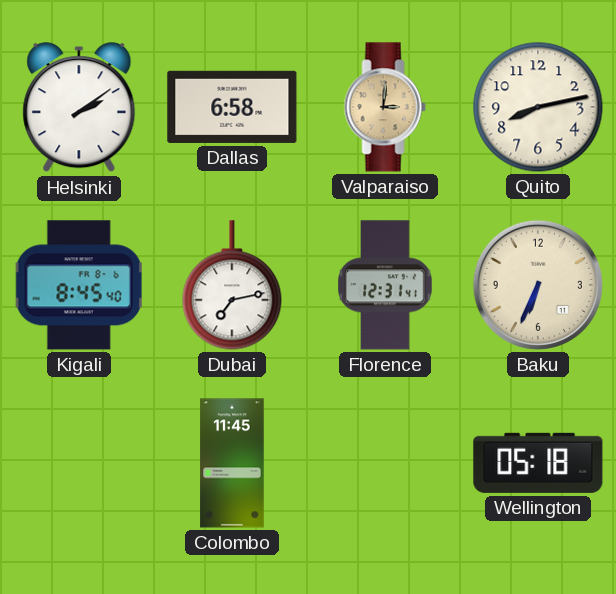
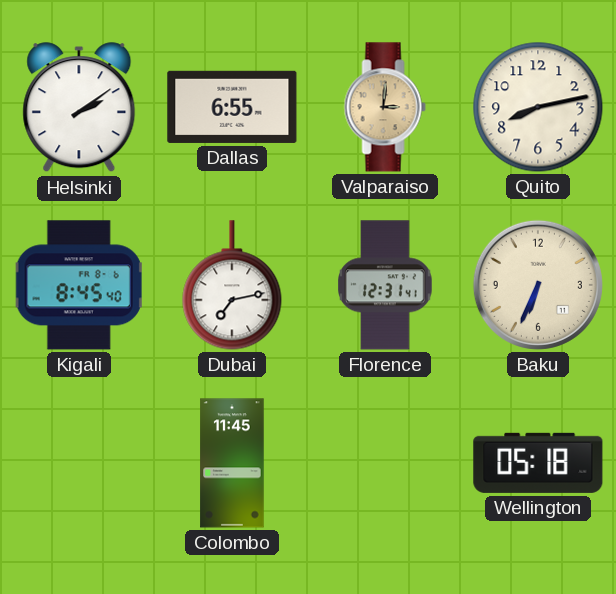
Dallas: 6:58 -> 6:55 (232, 107)
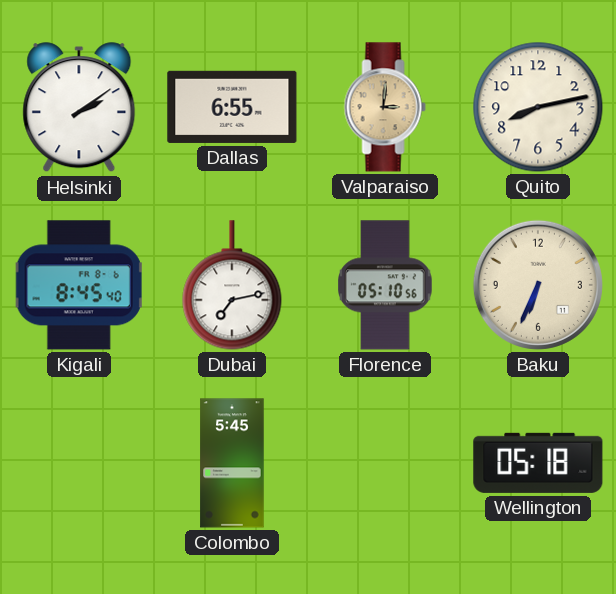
Florence: 12:31 -> 05:10 (386, 285)
Colombo: 11:45 -> 5:45 (232, 463)
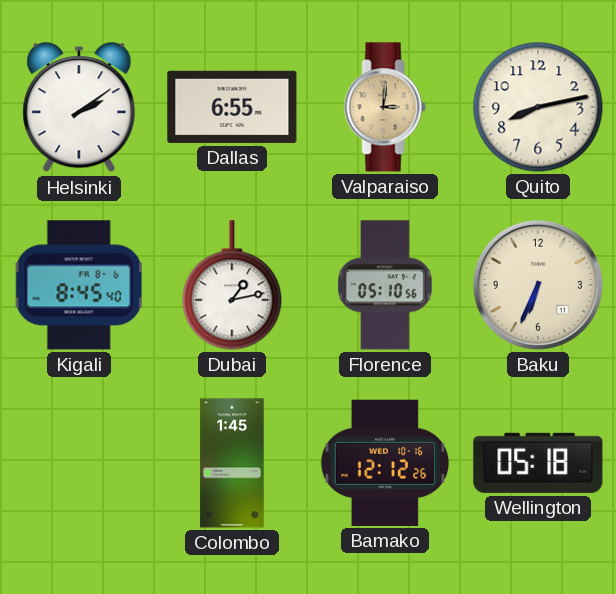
Dubai: 7:13 -> 1:13 (232, 285)
Colombo: 5:45 -> 1:45 (232, 463)
Bamako: none -> 12:12 (385, 463)
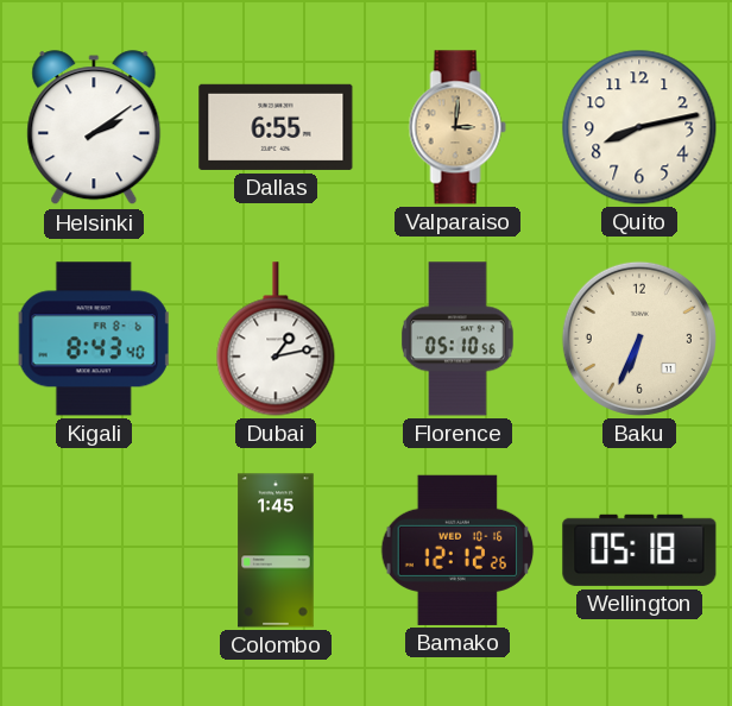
Kigali: 8:45 -> 8:43 (94, 339)
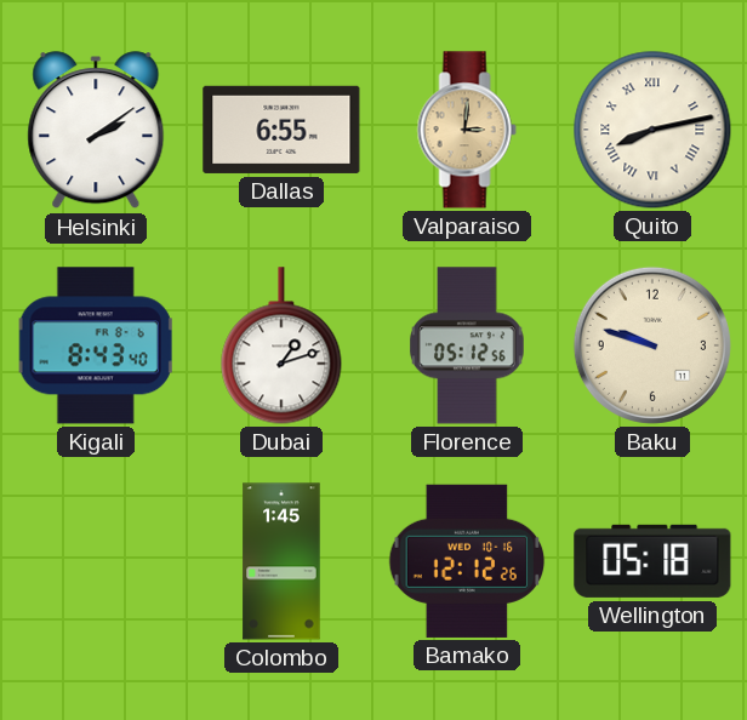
Quito numerals: Arabic -> Roman (652, 130)
Dubai: 1:13 -> 1:12 (281, 345)
Florence: 05:10 -> 05:12 (468, 345)
Baku: 6:34 -> 9:48 (652, 345)
